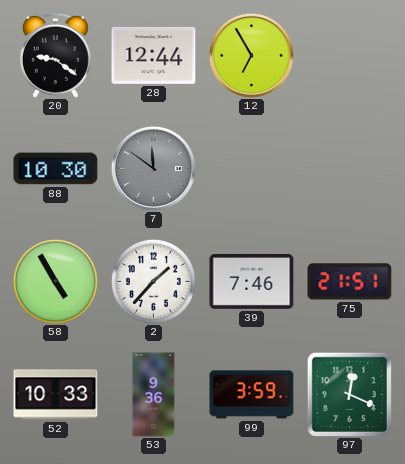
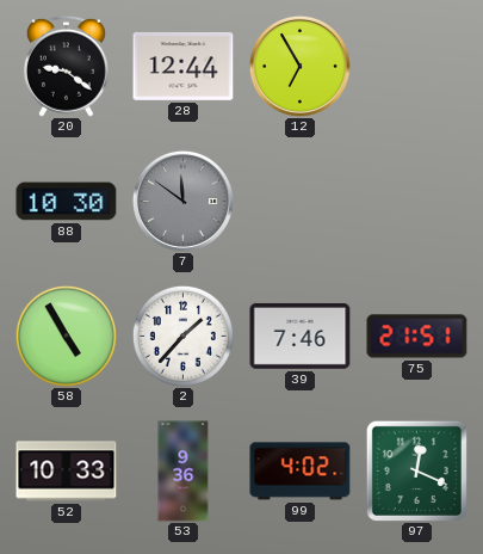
99: 3:59 -> 4:02 (301, 472)
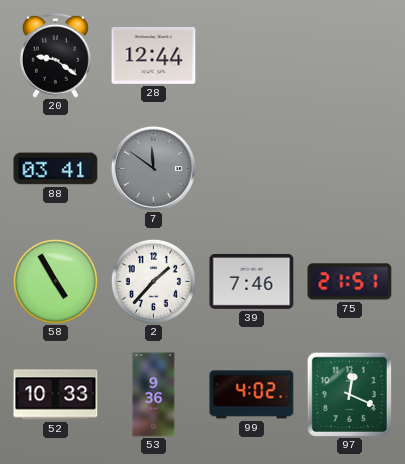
12: 6:55 -> none (299, 66)
88: 10:30 -> 03:41 (56, 169)
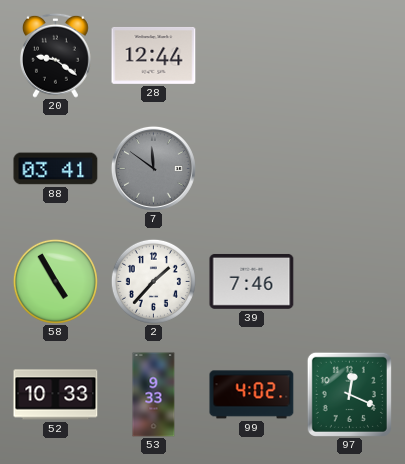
75: 21:51 -> none (350, 282)
53: 9:36 -> 9:33 (154, 395)
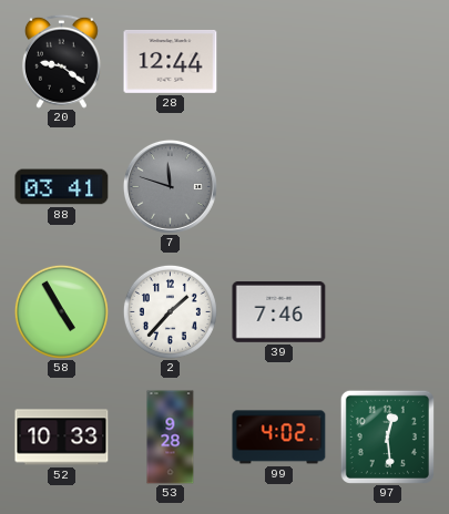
7: 11:51 -> 11:48 (170, 186)
53: 9:33 -> 9:28 (171, 438)
97: 12:19 -> 12:29 (387, 436)
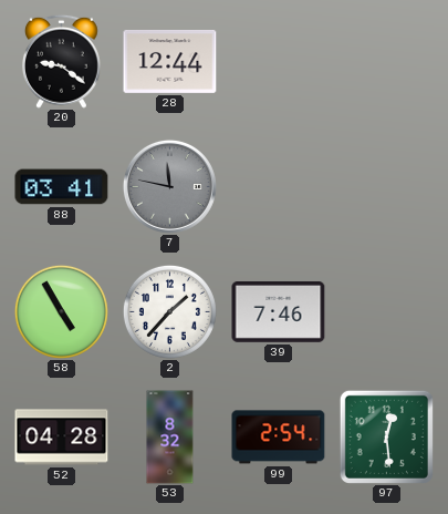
7: 11:48 -> 11:47 (169, 186)
52: 10:33 -> 04:28 (62, 438)
53: 9:28 -> 8:32 (170, 438)
99: 4:02 -> 2:54 (279, 438)
